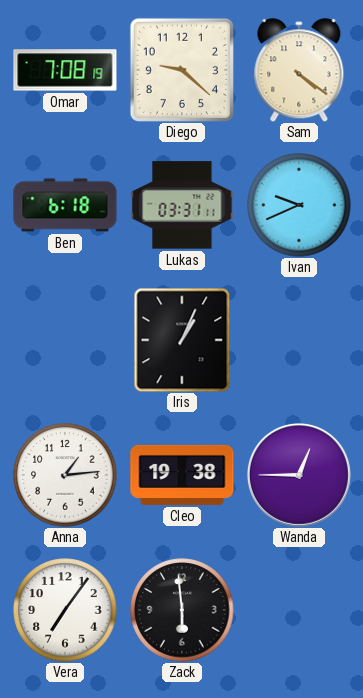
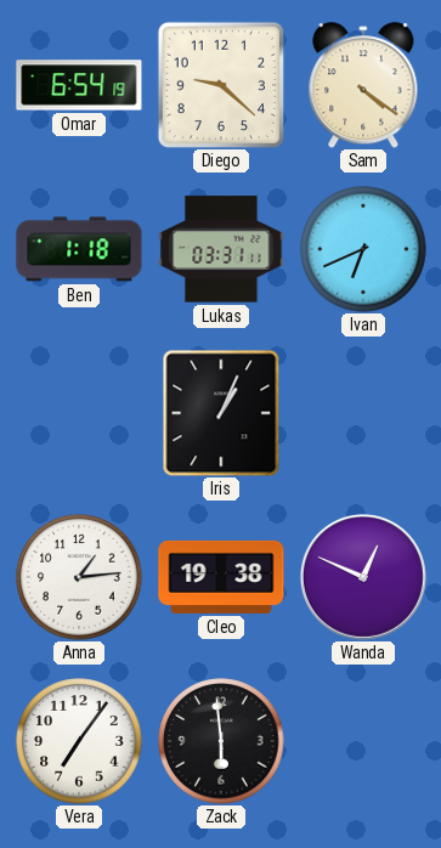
Omar: 7:08 -> 6:54 (79, 85)
Ben: 6:18 -> 1:18 (79, 249)
Ivan: 9:41 -> 6:41 (363, 249)
Wanda: 12:45 -> 12:49 (363, 577)
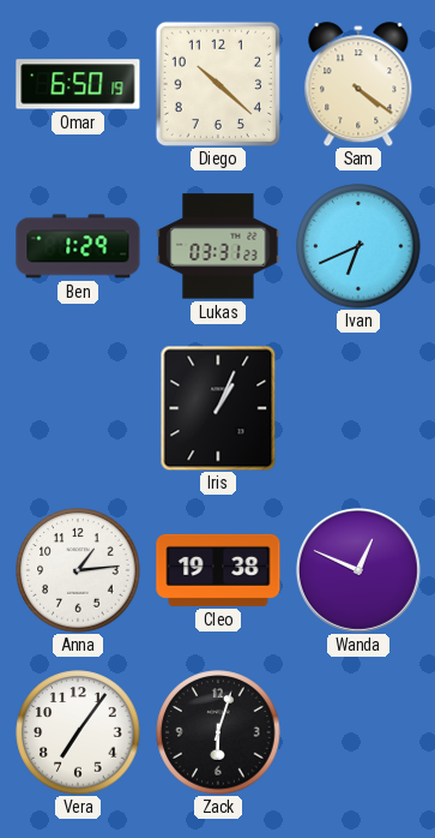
Omar: 6:54 -> 6:50 (78, 84)
Diego: 9:22 -> 10:22 (218, 84)
Ben: 1:18 -> 1:29 (78, 246)
Lukas: 03:31:11 -> 03:31:23 (218, 246)
Zack: 5:59 -> 6:03 (218, 732)
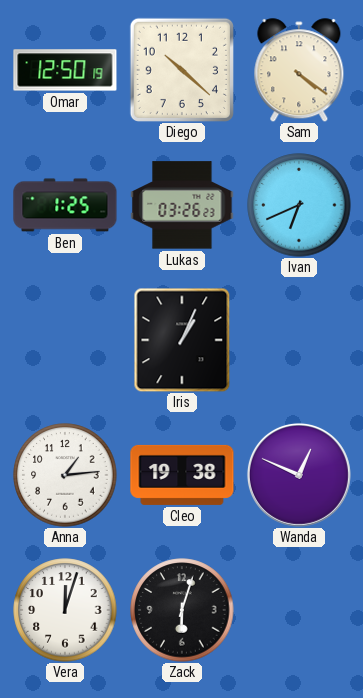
Omar: 6:50 -> 12:50 (65, 70)
Ben: 1:29 -> 1:25 (65, 205)
Lukas: 03:31 -> 03:26 (182, 205)
Vera: 7:06 -> 12:03 (65, 610)
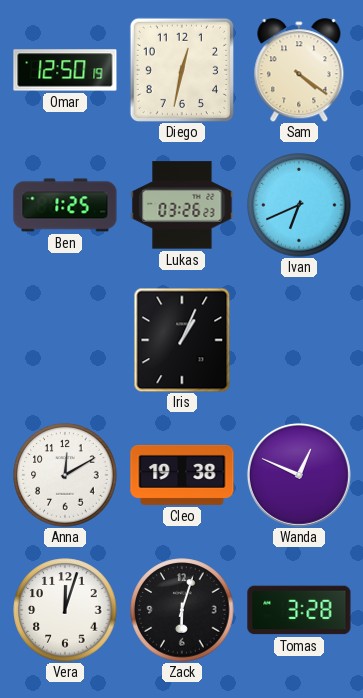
Diego: 10:22 -> 12:32 (182, 70)
Anna: 1:14 -> 12:10 (65, 475)
Tomas: none -> 3:28 (299, 610)
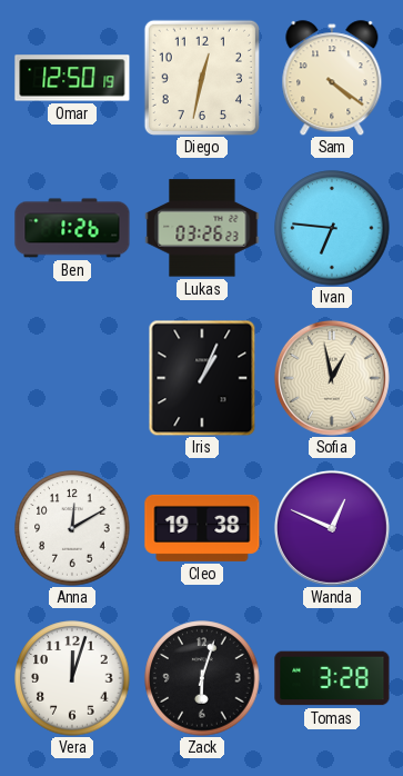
Ben: 1:25 -> 1:26 (72, 228)
Ivan: 6:41 -> 6:46 (332, 228)
Sofia: none -> 12:58 (332, 378)
